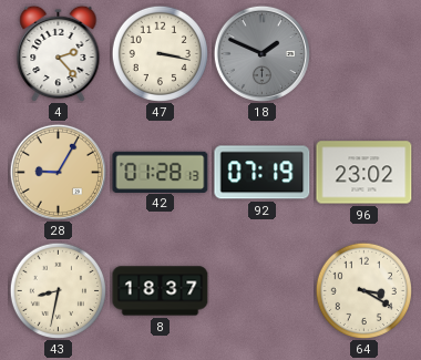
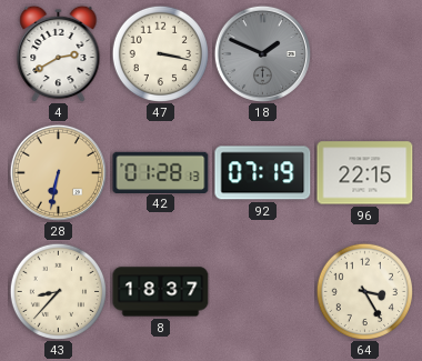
4: 2:23 -> 2:40 (59, 53)
28: 9:05 -> 6:32 (58, 172)
96: 23:02 -> 22:15 (365, 173)
43: 8:32 -> 8:37 (58, 291)
64: 3:20 -> 3:25 (364, 291)
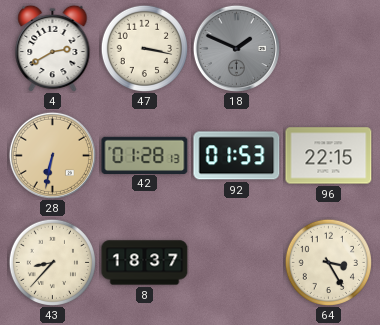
92: 07:19 -> 01:53 (237, 156)
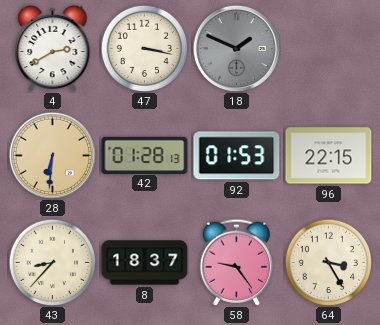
28: 6:32 -> 6:31 (52, 155)
58: none -> 9:24 (236, 262)
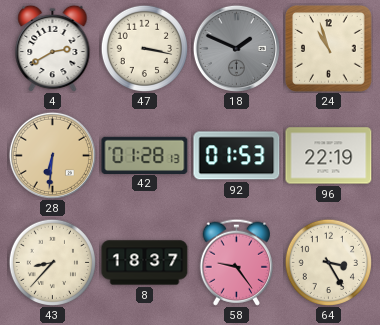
24: none -> 10:57 (329, 49)
96: 22:15 -> 22:19 (329, 156)
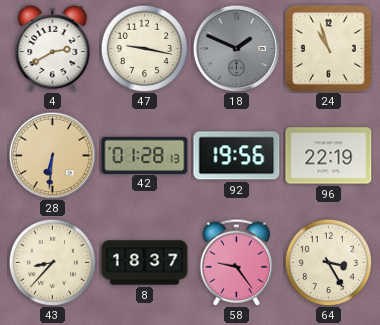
47: 3:17 -> 9:17 (144, 48)
92: 01:53 -> 19:56 (237, 156)
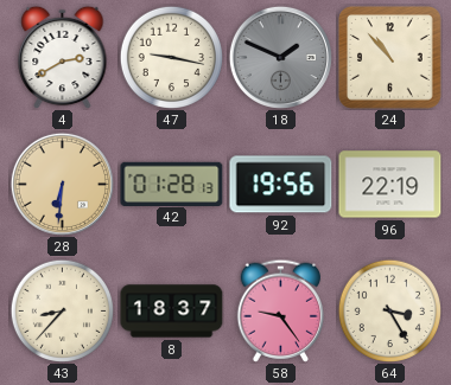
24: 10:57 -> 10:53 (390, 58)
